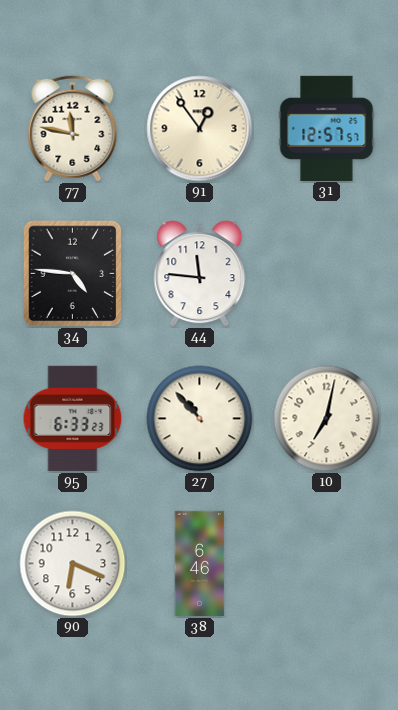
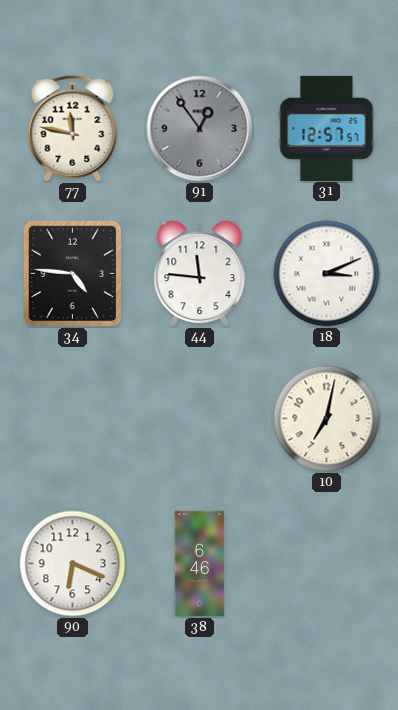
91 dial: cream -> grey (200, 129)
18: none -> 3:11 (327, 274)
95: 6:33 -> none (73, 418)
27: 10:53 -> none (200, 419)
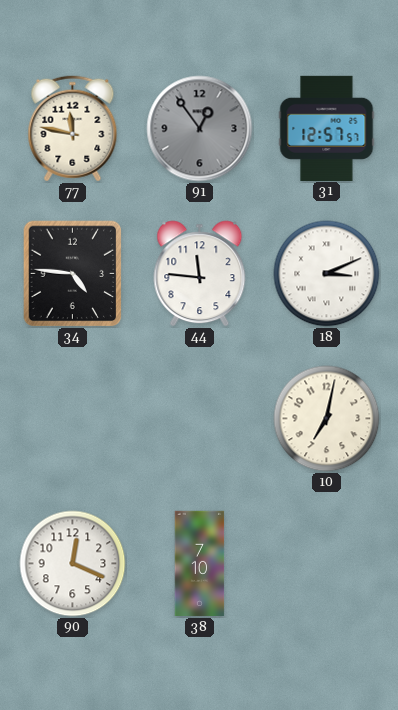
90: 6:19 -> 12:19 (73, 564)
38: 6:46 -> 7:10 (200, 564)
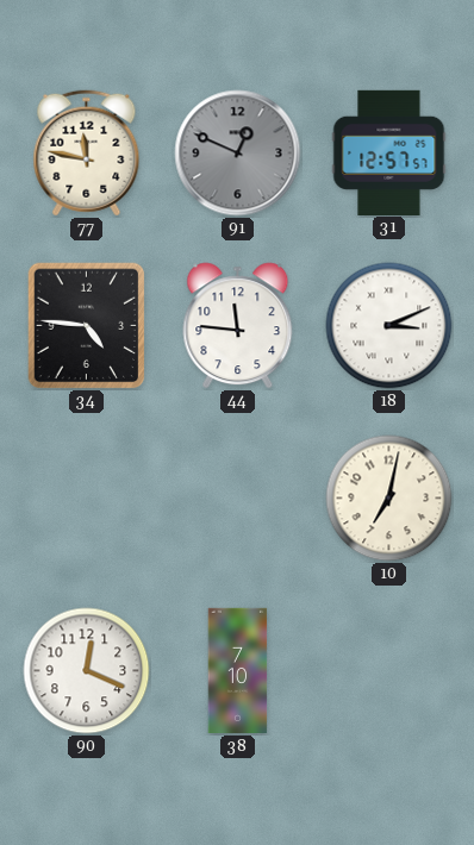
91: 12:54 -> 12:49 (238, 154)
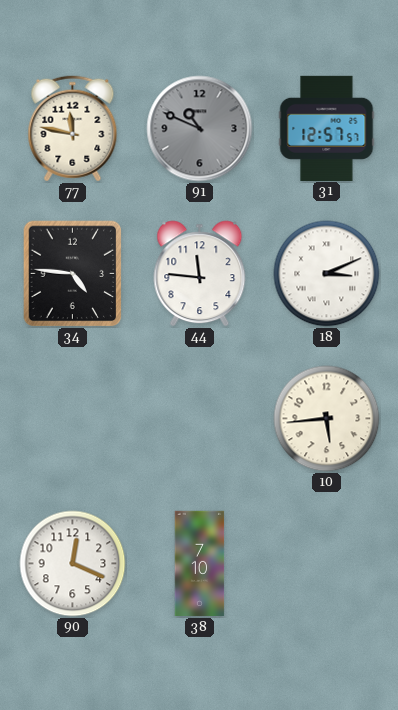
91: 12:49 -> 10:49 (200, 129)
10: 7:02 -> 5:44 (327, 419)
